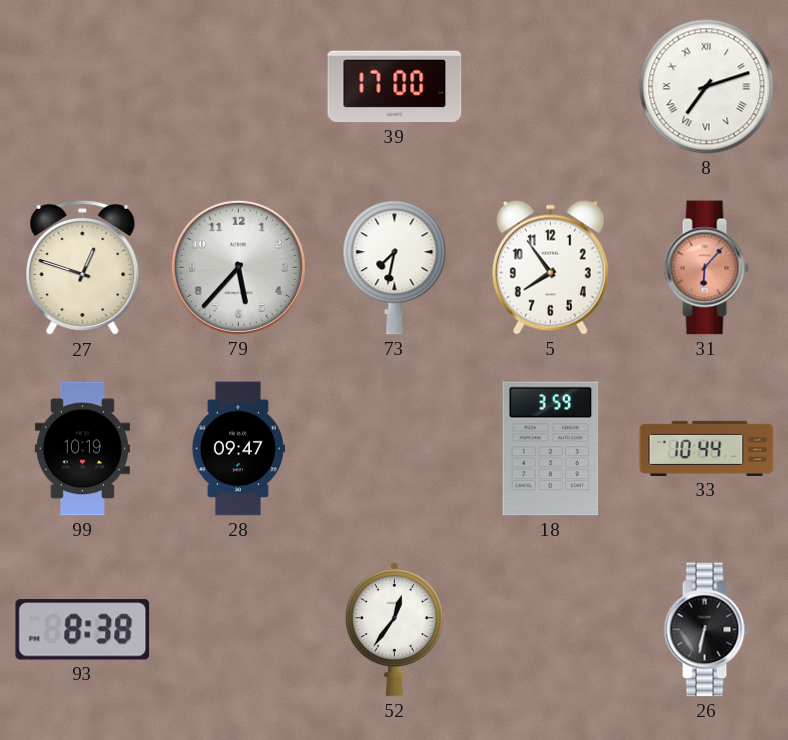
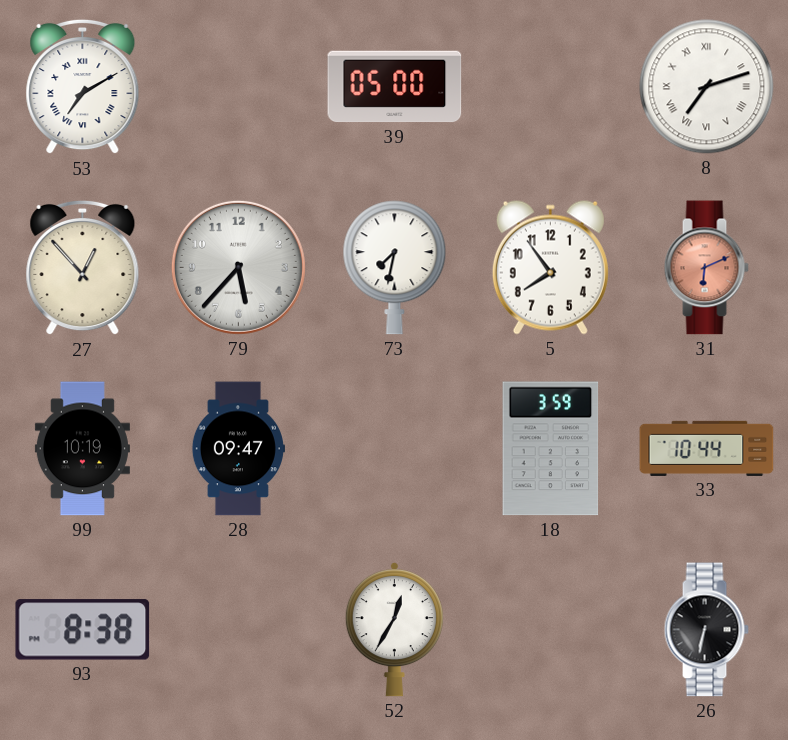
53: none -> 7:10 (83, 87)
39: 17:00 -> 05:00 (395, 87)
27: 12:48 -> 12:53 (83, 268)
31: 6:07 -> 6:11 (706, 268)
52: 12:36 -> 12:35 (394, 629)
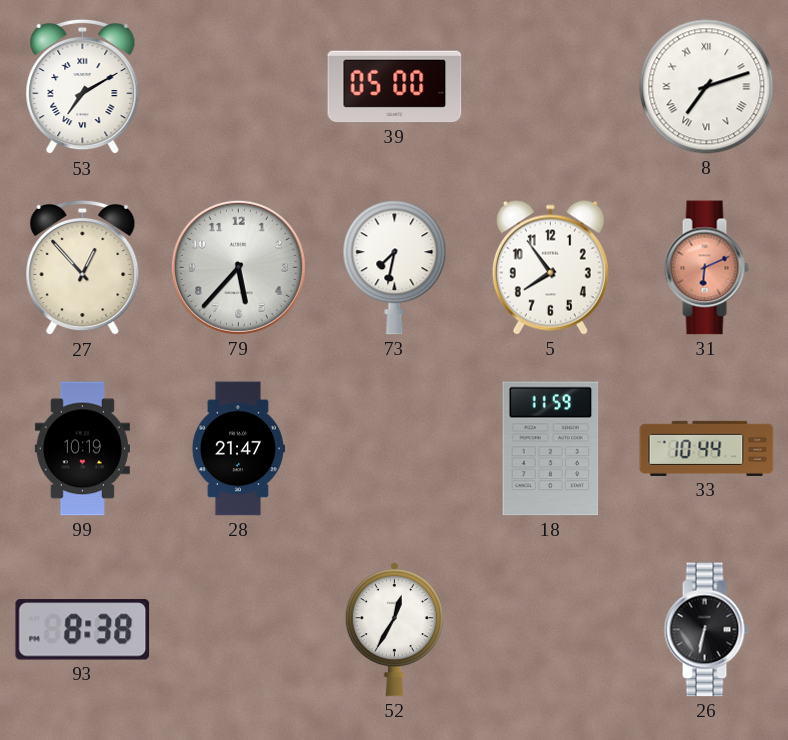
28: 09:47 -> 21:47 (238, 449)
18: 3:59 -> 11:59 (551, 449)
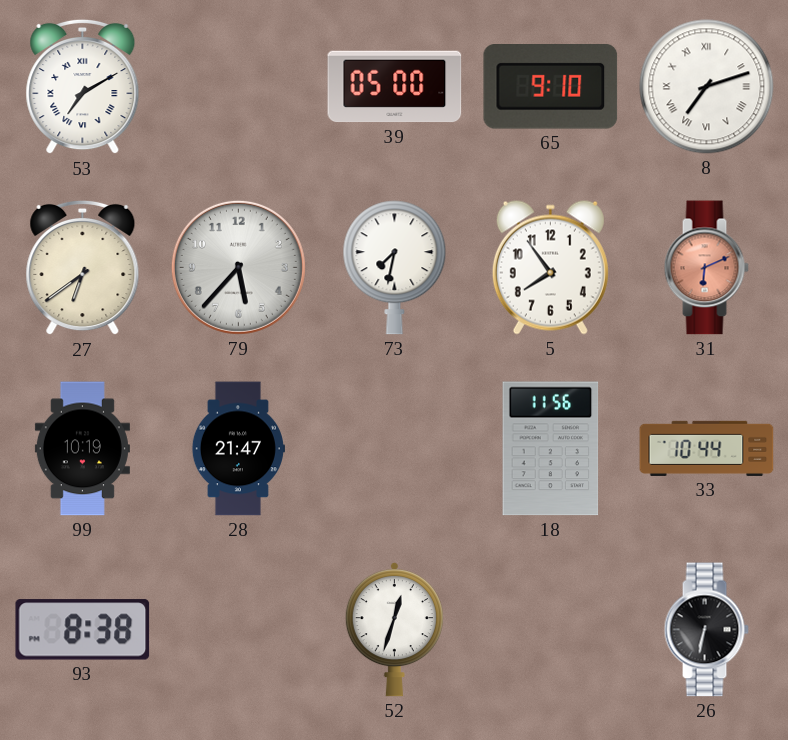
65: none -> 9:10 (551, 87)
27: 12:53 -> 6:39 (83, 268)
18: 11:59 -> 11:56 (551, 449)
52: 12:35 -> 12:33 (394, 629)
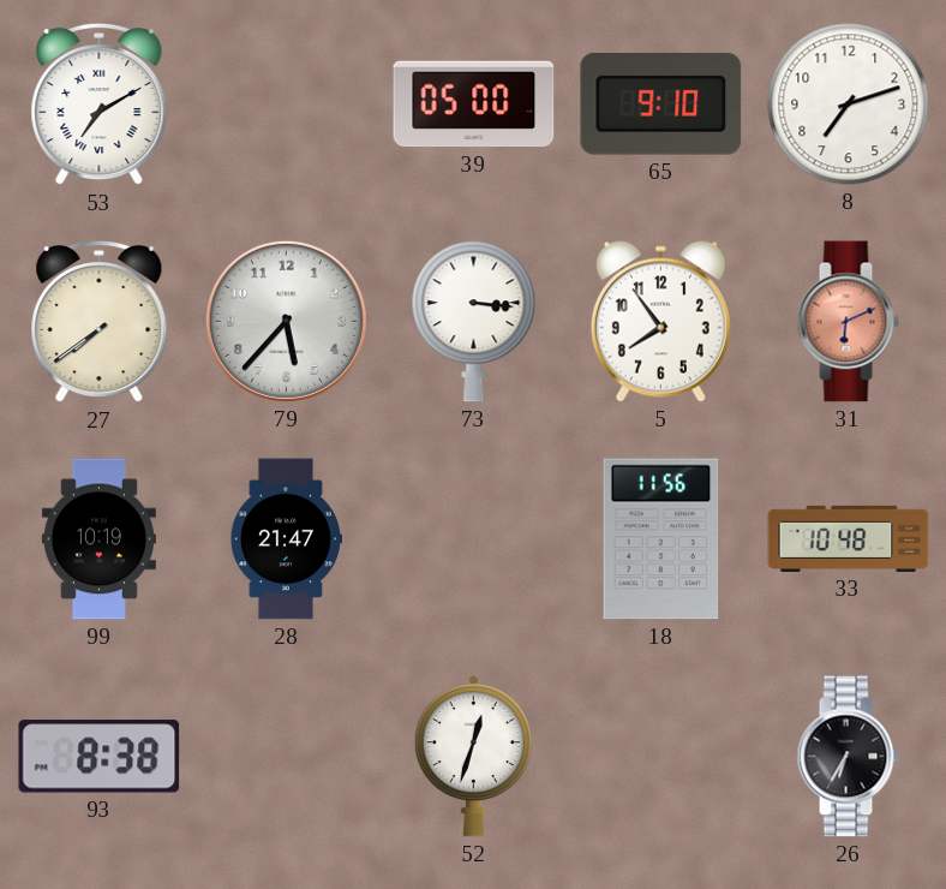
8 numerals: Roman -> Arabic (849, 105)
27: 6:39 -> 7:39 (100, 322)
73: 7:32 -> 3:16 (474, 322)
33: 10:44 -> 10:48 (849, 538)
26: 6:32 -> 6:35 (848, 757)
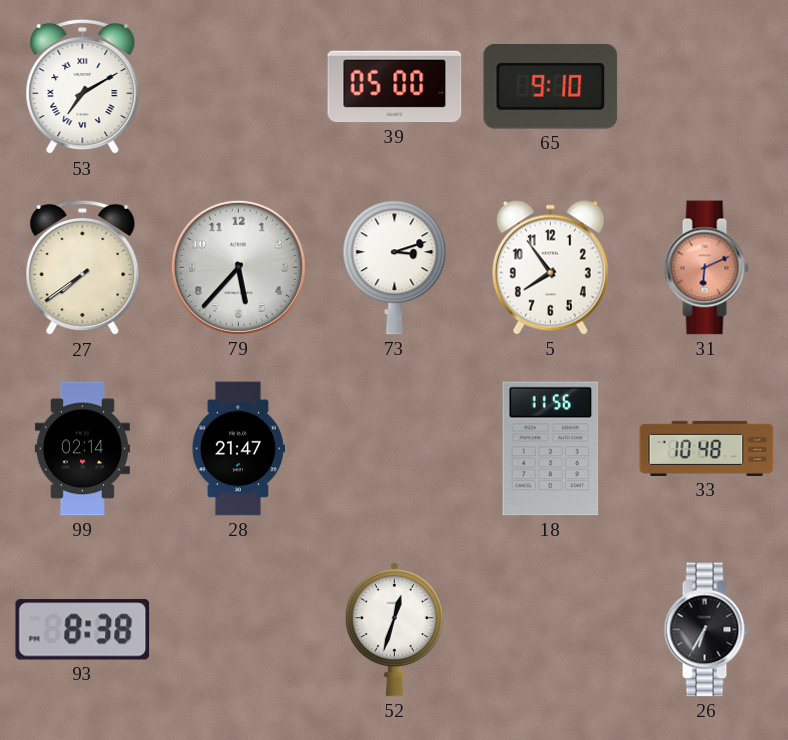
8: 7:12 -> none (849, 105)
73: 3:16 -> 3:12 (395, 268)
99: 10:19 -> 02:14 (82, 449)
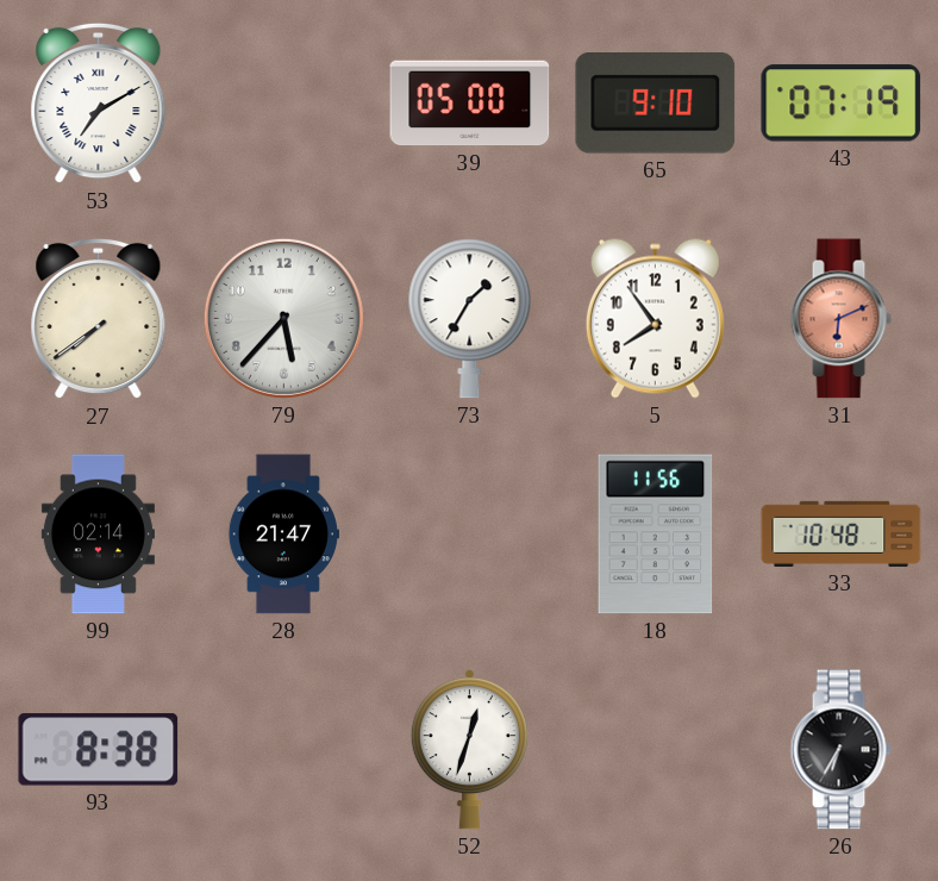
43: none -> 07:19 (842, 104)
73: 3:12 -> 1:35 (470, 319)
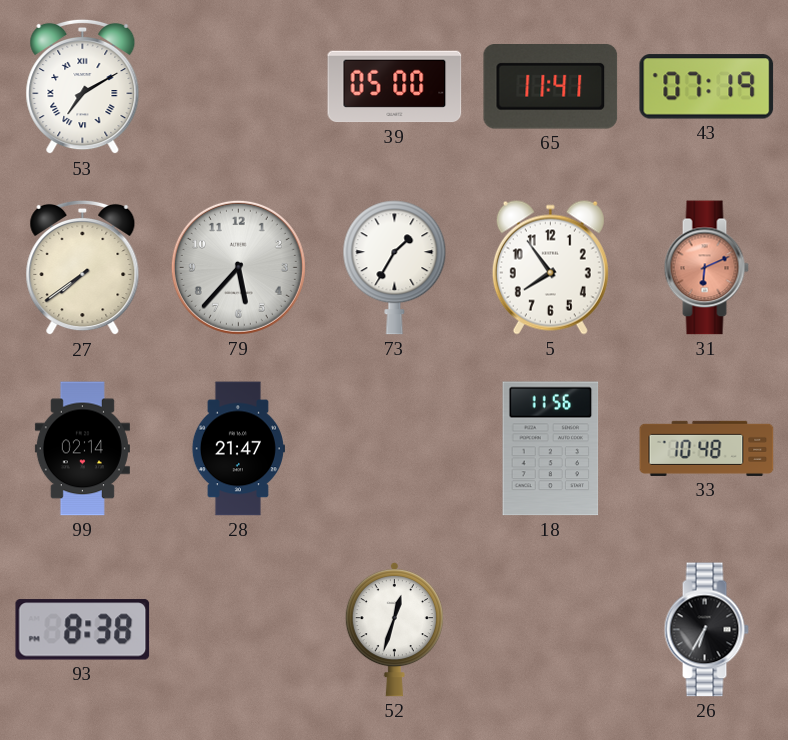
65: 9:10 -> 11:41 (551, 87)
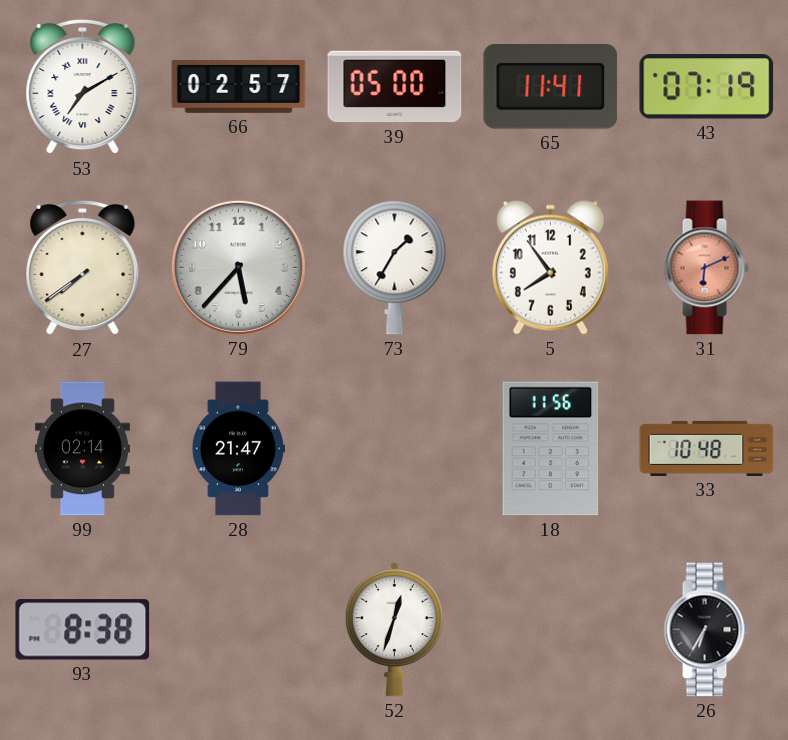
66: none -> 02:57 (239, 86)
